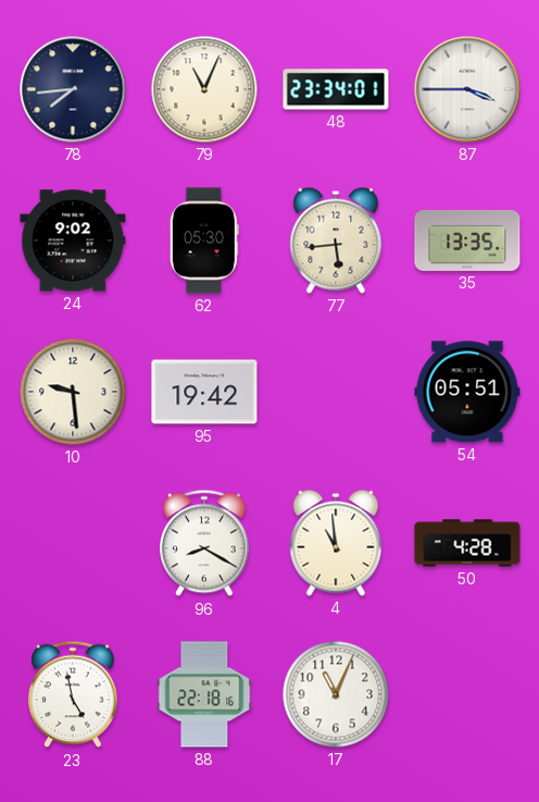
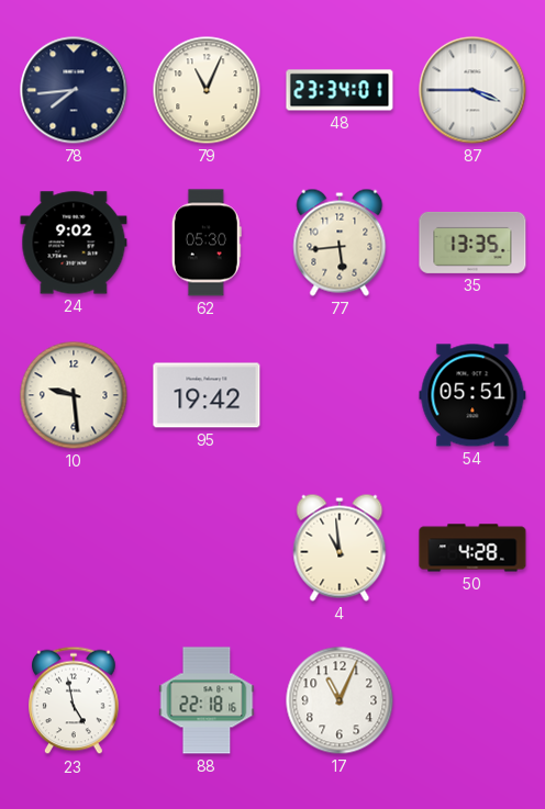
96: 8:20 -> none (204, 543)
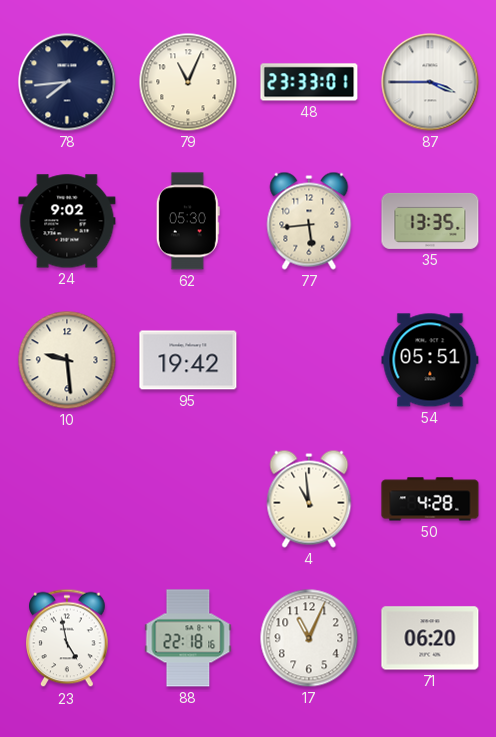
48: 23:34 -> 23:33 (309, 82)
71: none -> 06:20 (430, 638)
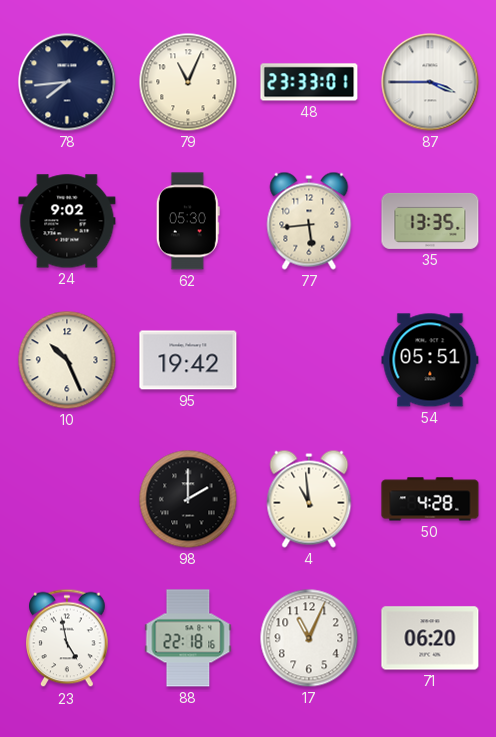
10: 9:29 -> 10:26 (67, 360)
98: none -> 2:00 (188, 499)
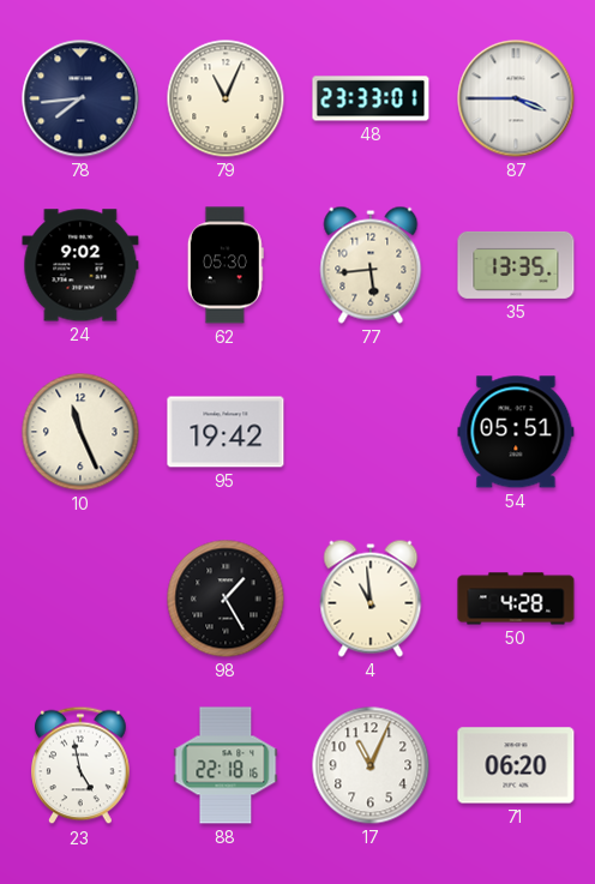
10: 10:26 -> 11:26 (80, 432)
98: 2:00 -> 1:25 (226, 599)
